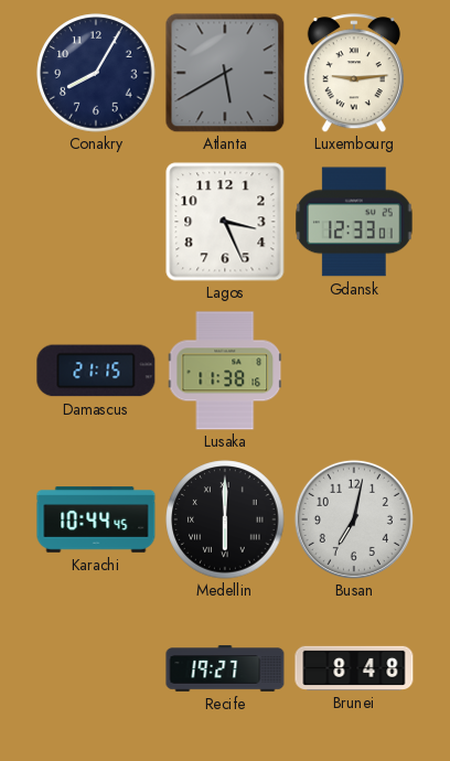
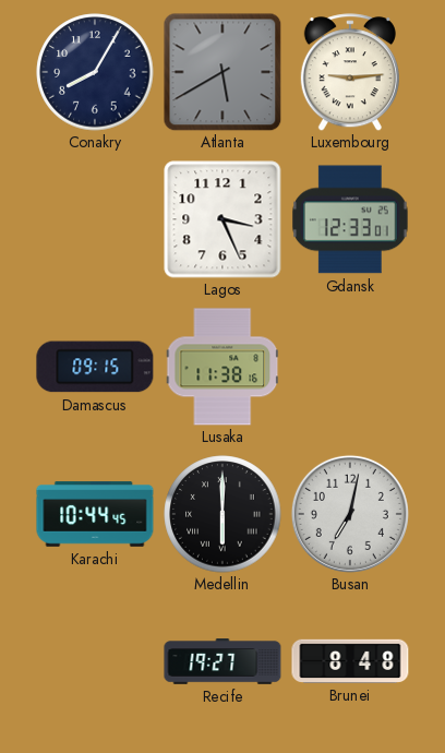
Damascus: 21:15 -> 09:15 (95, 367)
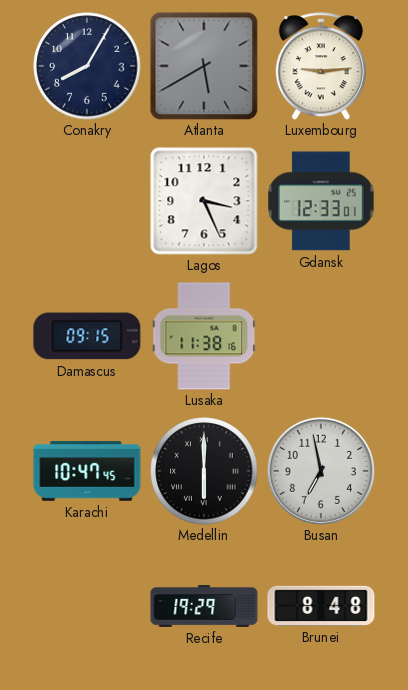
Karachi: 10:44 -> 10:47 (87, 471)
Busan: 7:02 -> 6:58 (321, 471)
Recife: 19:27 -> 19:29 (204, 606)
